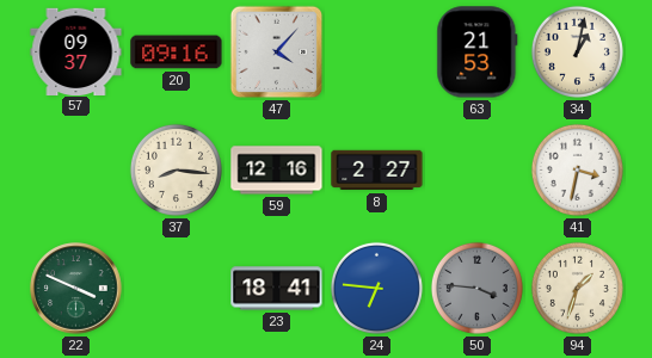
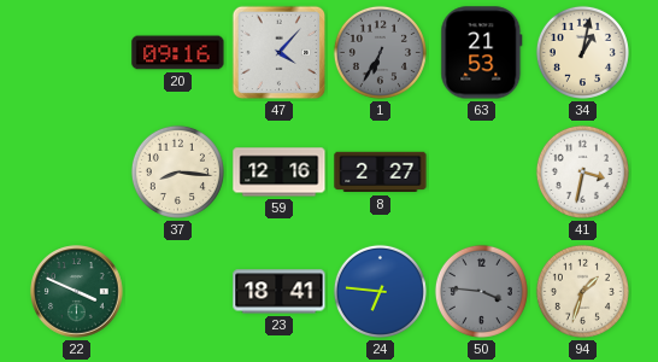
57: 09:37 -> none (76, 51)
1: none -> 6:35 (380, 52)
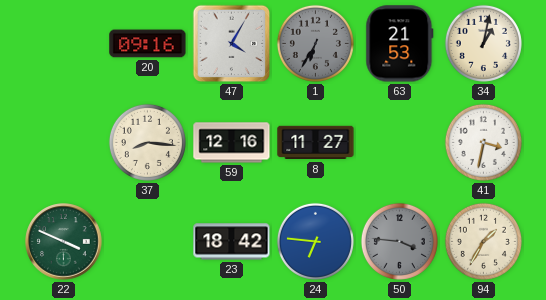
47: 4:07 -> 4:05 (232, 44)
8: 2:27 -> 11:27 (316, 143)
23: 18:41 -> 18:42 (232, 242)
94: 1:33 -> 1:35 (483, 241)
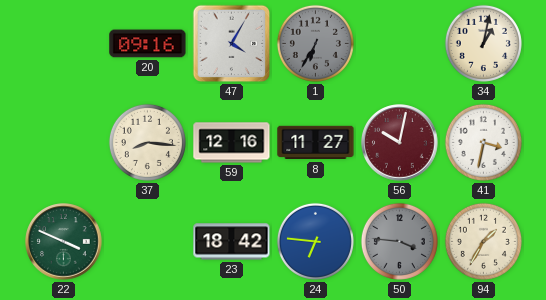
63: 21:53 -> none (400, 44)
56: none -> 10:02 (400, 143)
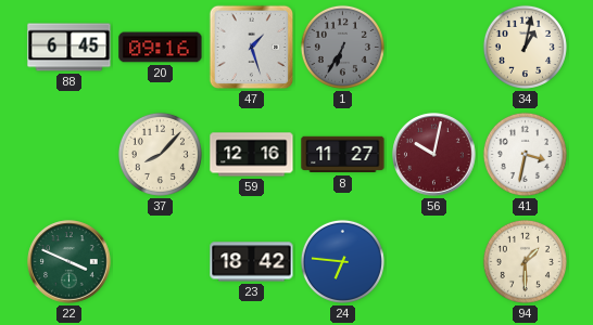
88: none -> 6:45 (70, 48)
47: 4:05 -> 1:27 (252, 48)
37: 8:16 -> 8:07 (160, 154)
50: 3:46 -> none (399, 241)
94: 1:35 -> 1:30 (525, 261)
